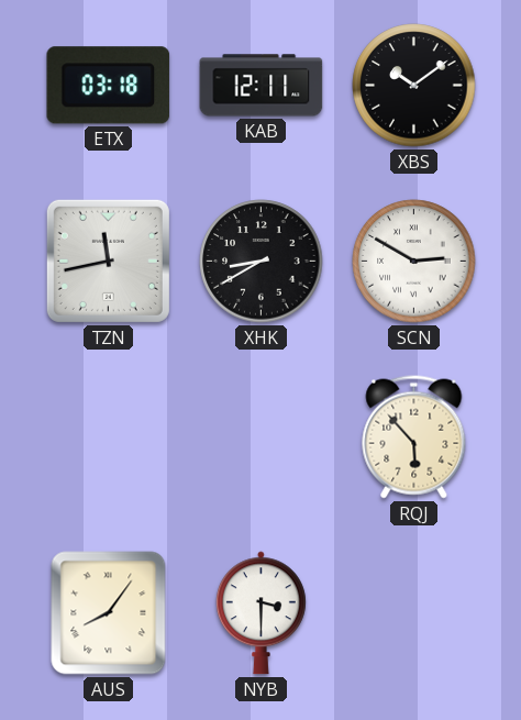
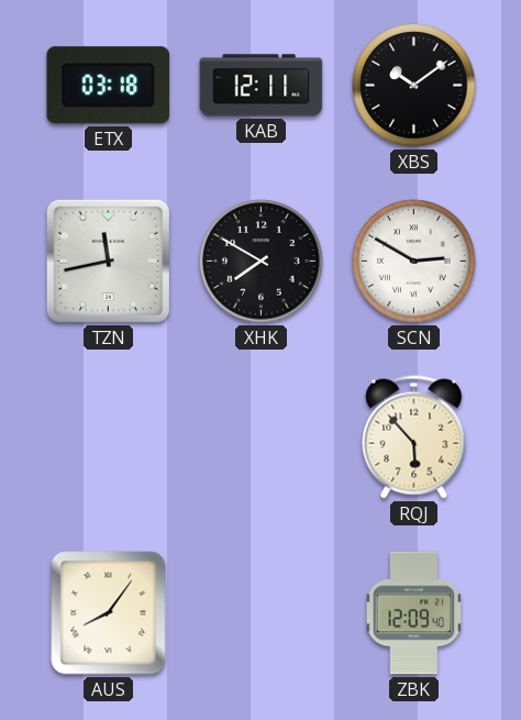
XHK: 8:40 -> 7:50 (262, 262)
NYB: 3:30 -> none (260, 613)
ZBK: none -> 12:09 (414, 613)
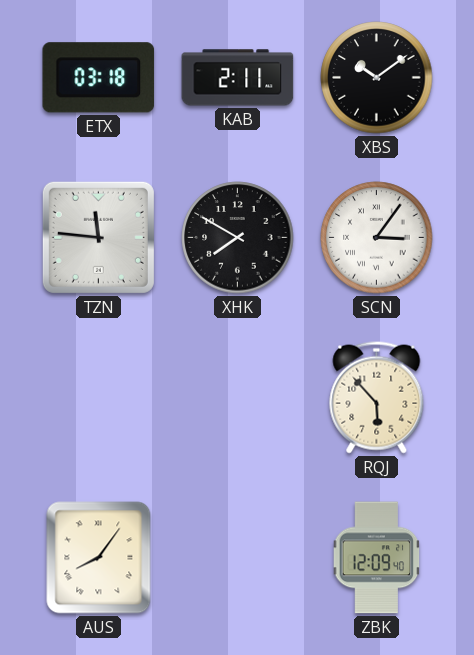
KAB: 12:11 -> 2:11 (238, 78)
TZN: 11:43 -> 11:46 (98, 237)
SCN: 2:50 -> 3:06 (377, 238)
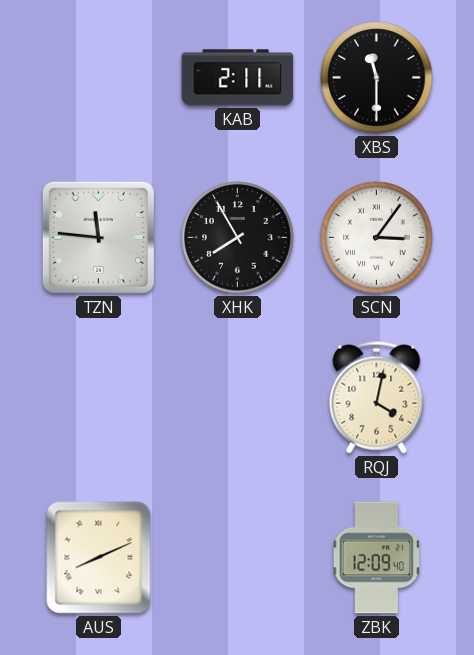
ETX: 03:18 -> none (99, 78)
XBS: 10:09 -> 11:30 (377, 78)
XHK: 7:50 -> 7:55 (238, 238)
RQJ: 5:53 -> 4:02 (377, 398)
AUS: 8:06 -> 8:11 (99, 558)
